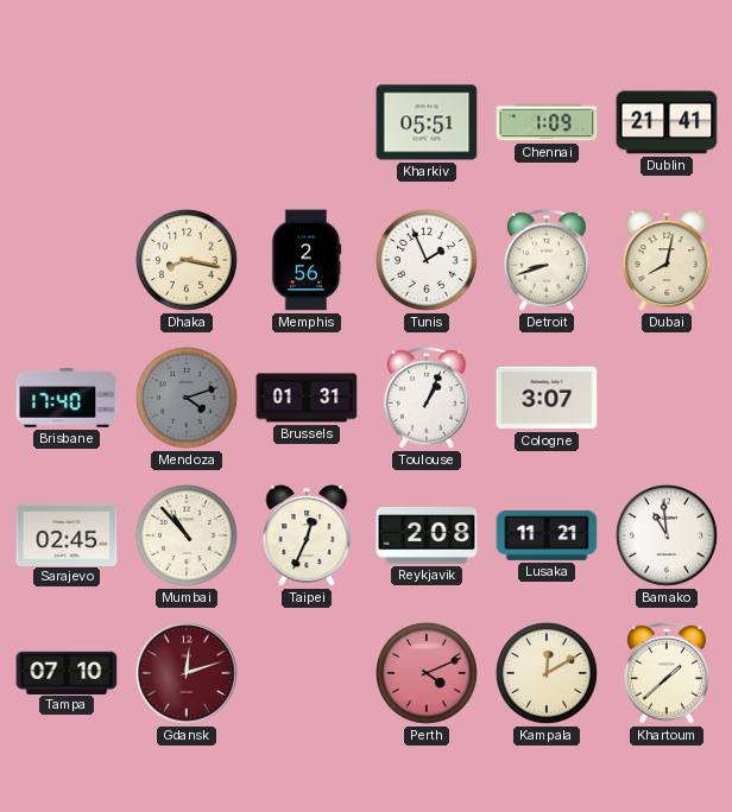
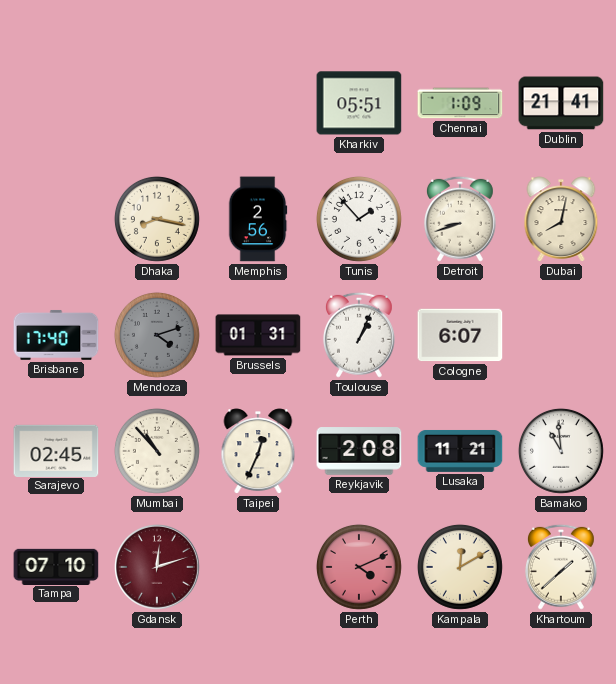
Tunis: 1:56 -> 1:53 (359, 219)
Cologne: 3:07 -> 6:07 (460, 335)
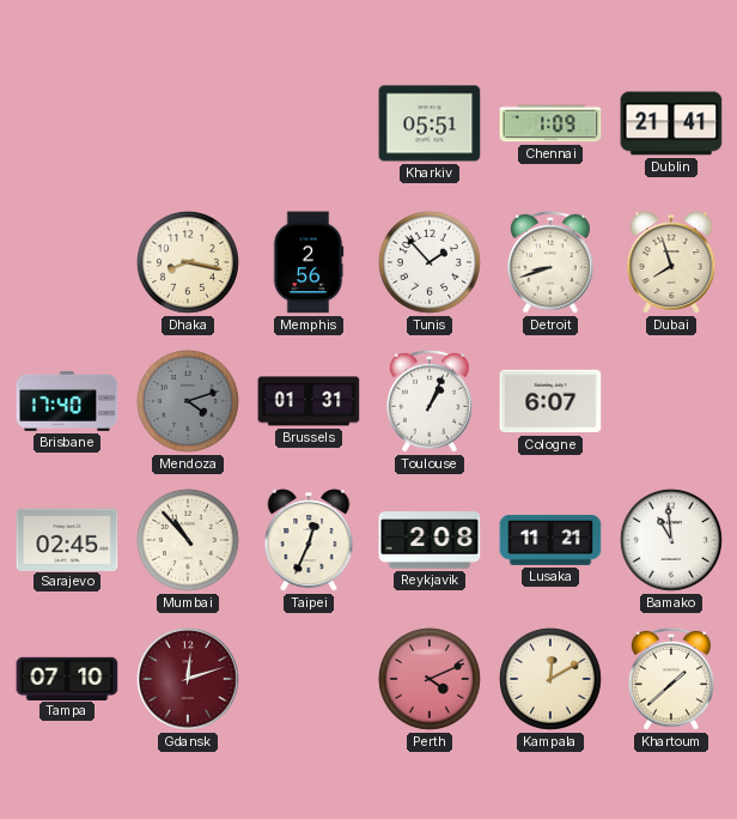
Dubai: 8:02 -> 7:57 (671, 262)
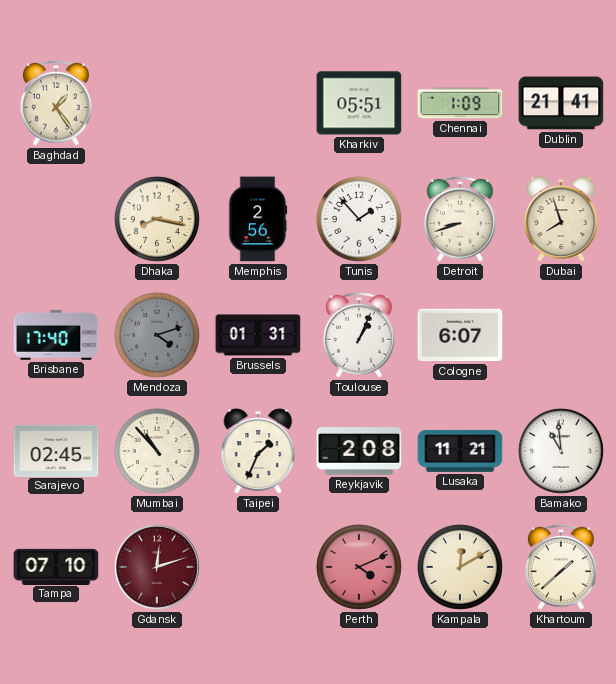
Baghdad: none -> 1:24 (56, 103)
Taipei: 12:34 -> 1:34 (258, 451)
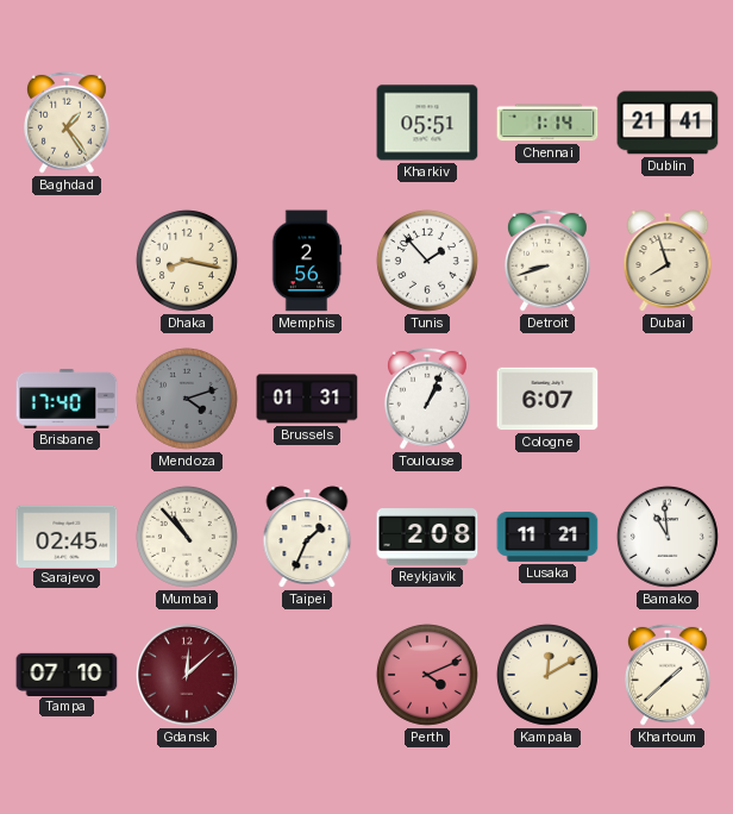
Chennai: 1:09 -> 1:14 (547, 123)
Gdansk: 12:12 -> 12:08 (188, 676)
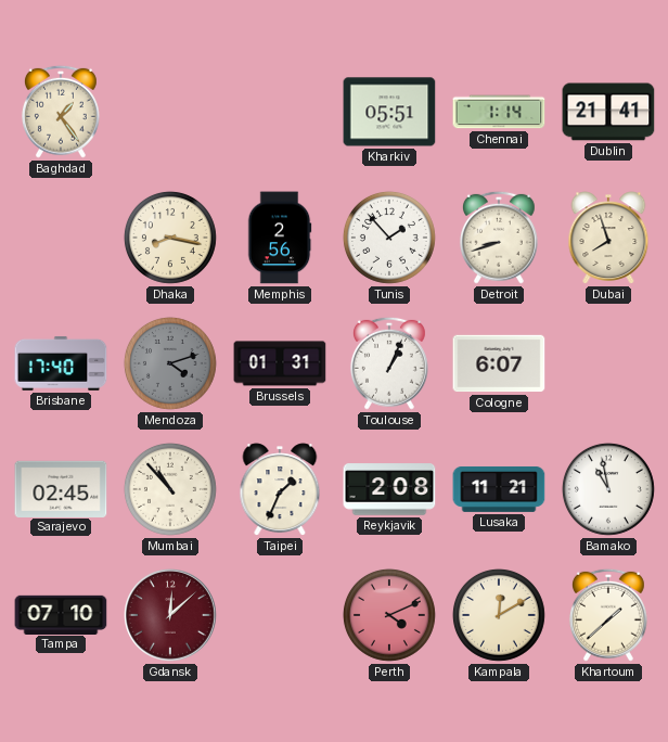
Bamako: 10:59 -> 10:58 (608, 489)
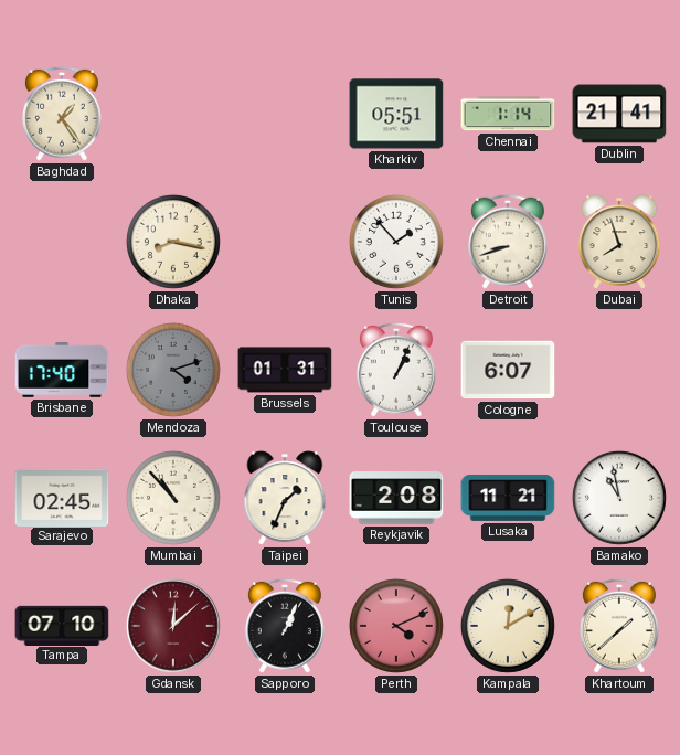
Memphis: 2:56 -> none (280, 238)
Sapporo: none -> 1:04 (285, 626)
